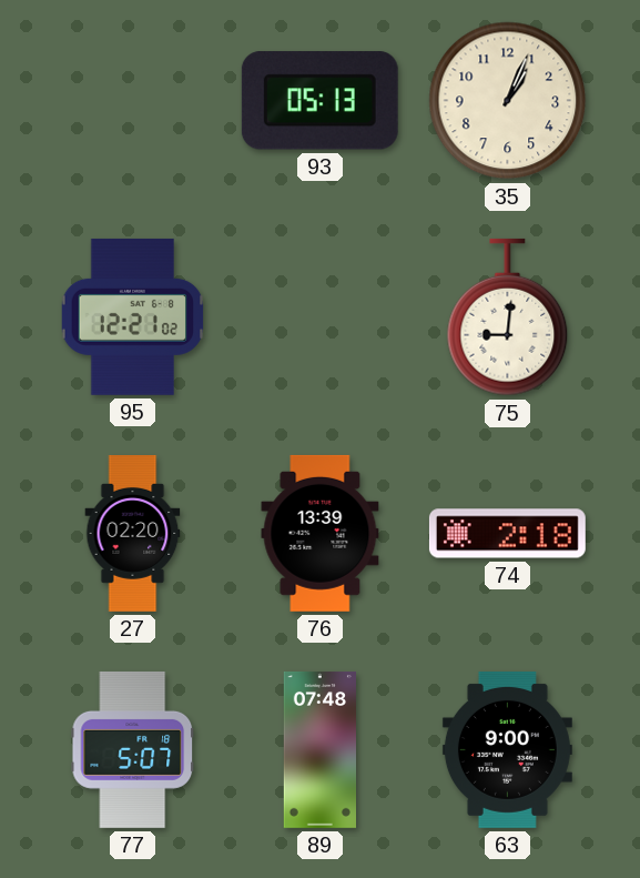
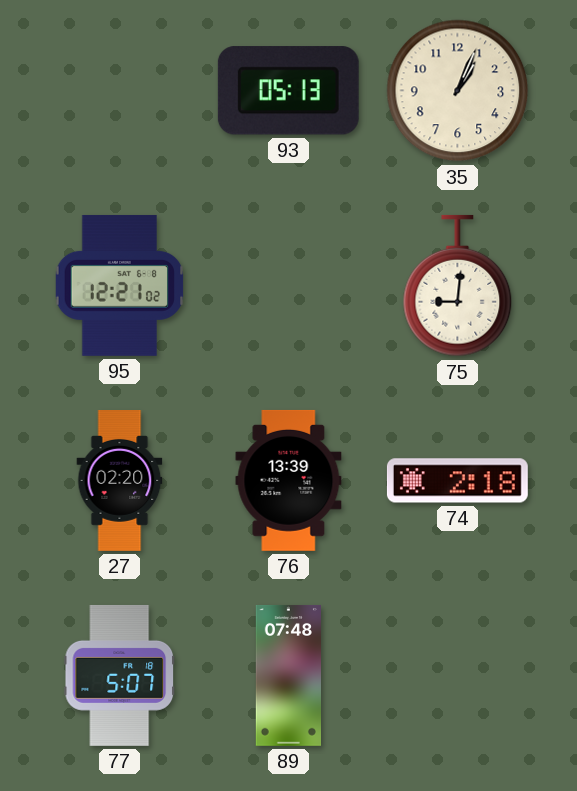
63: 9:00 -> none (507, 749)
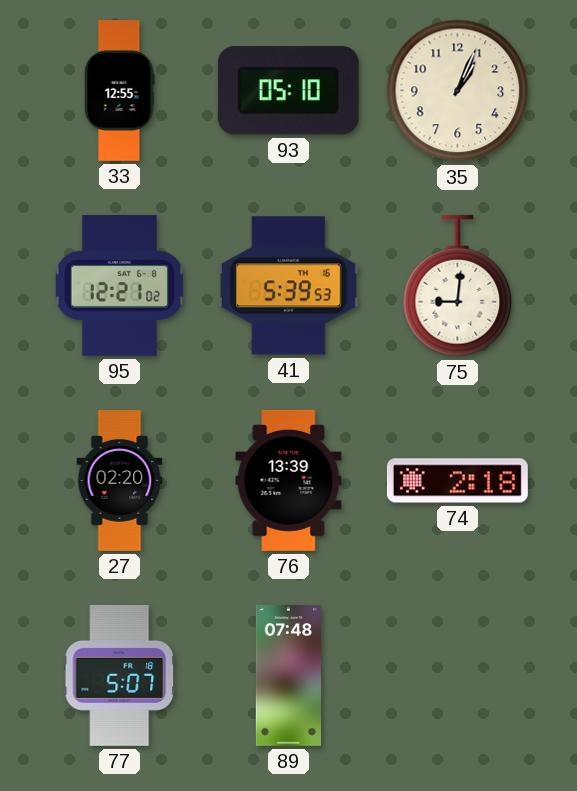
33: none -> 12:55 (120, 91)
93: 05:13 -> 05:10 (288, 91)
41: none -> 5:39 (288, 286)
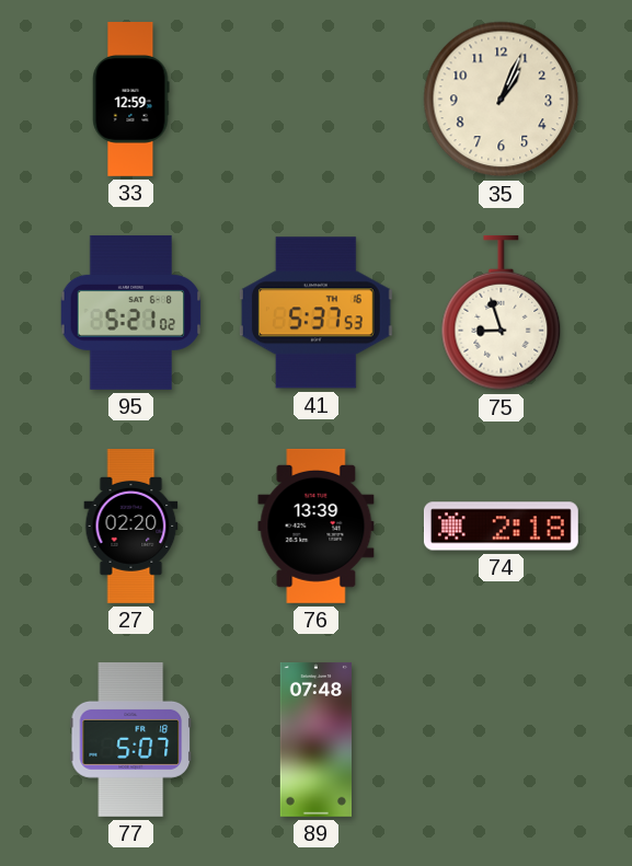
33: 12:55 -> 12:59 (131, 100)
93: 05:10 -> none (288, 91)
95: 12:21 -> 5:21 (131, 312)
41: 5:39 -> 5:37 (315, 313)
75: 9:01 -> 8:57 (502, 313)
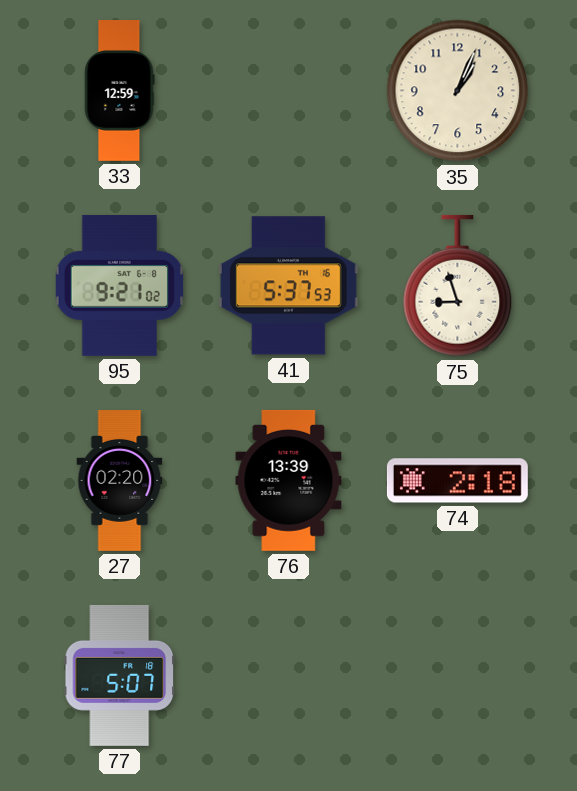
95: 5:21 -> 9:21 (120, 285)
89: 07:48 -> none (315, 739)
